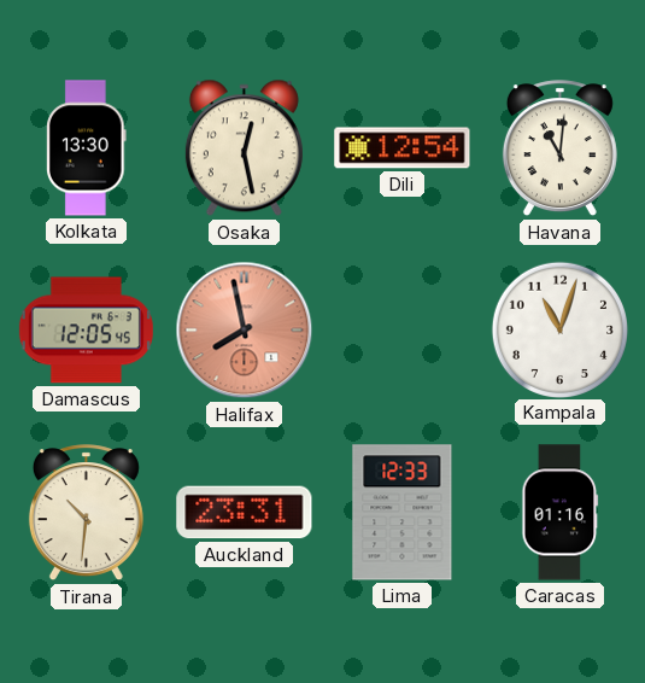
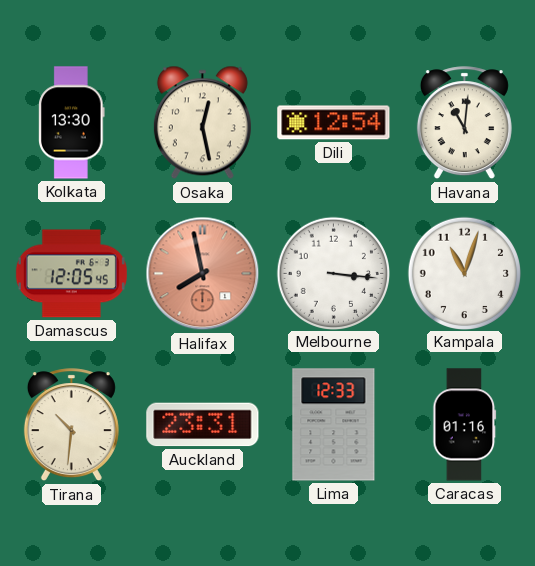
Melbourne: none -> 3:16 (333, 273)
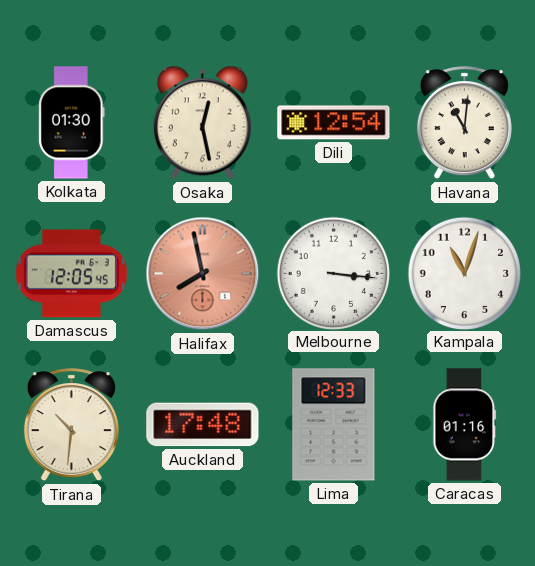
Kolkata: 13:30 -> 01:30 (72, 123)
Auckland: 23:31 -> 17:48 (203, 425)
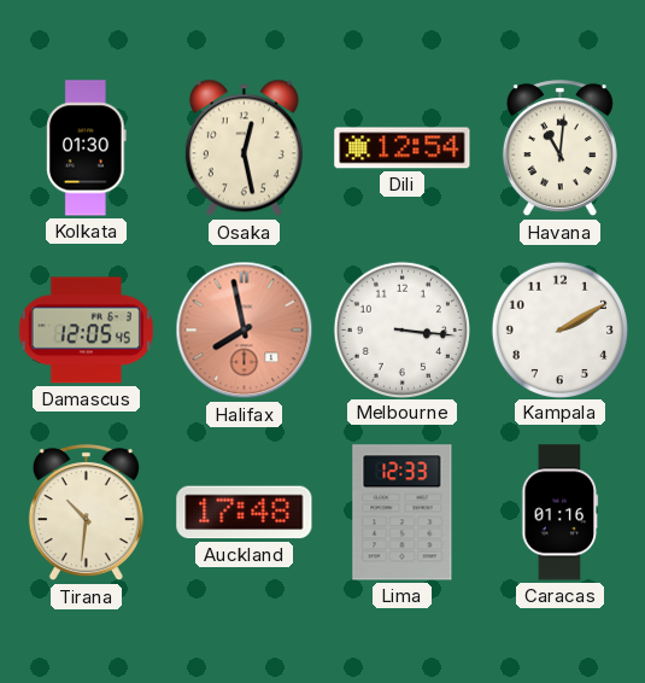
Kampala: 11:03 -> 2:10 (559, 329)
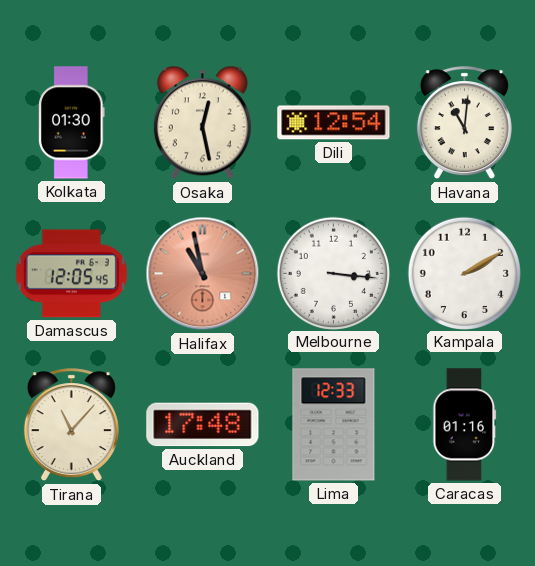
Halifax: 7:58 -> 10:58 (203, 274)
Tirana: 10:31 -> 11:07 (71, 425)
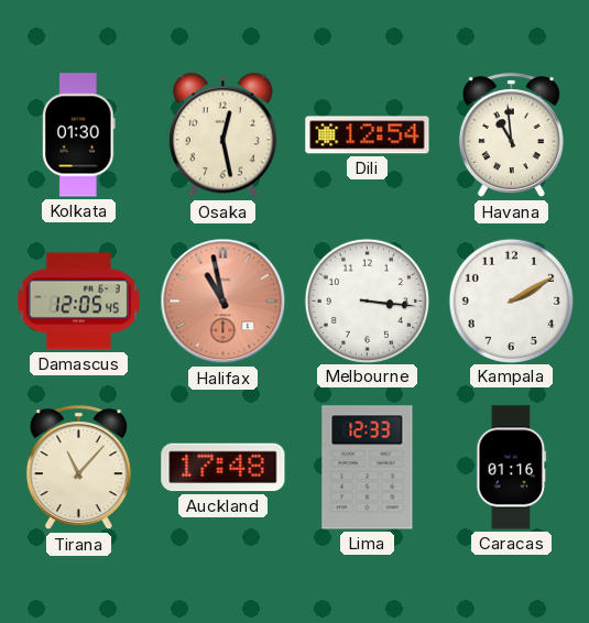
Havana: 11:01 -> 10:59 (511, 135)
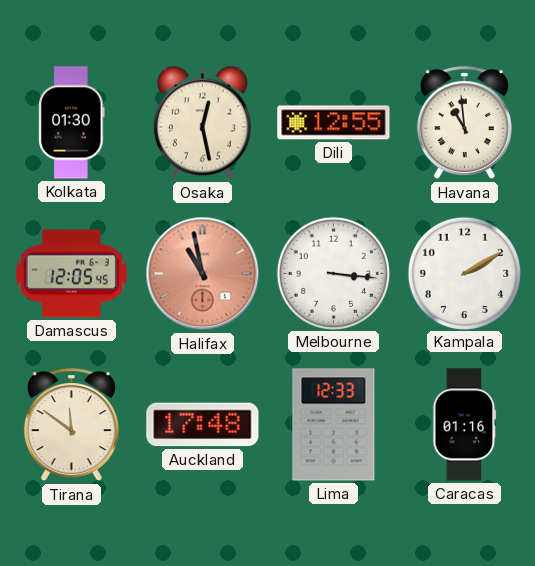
Dili: 12:54 -> 12:55 (334, 123)
Tirana: 11:07 -> 11:51 (71, 425)
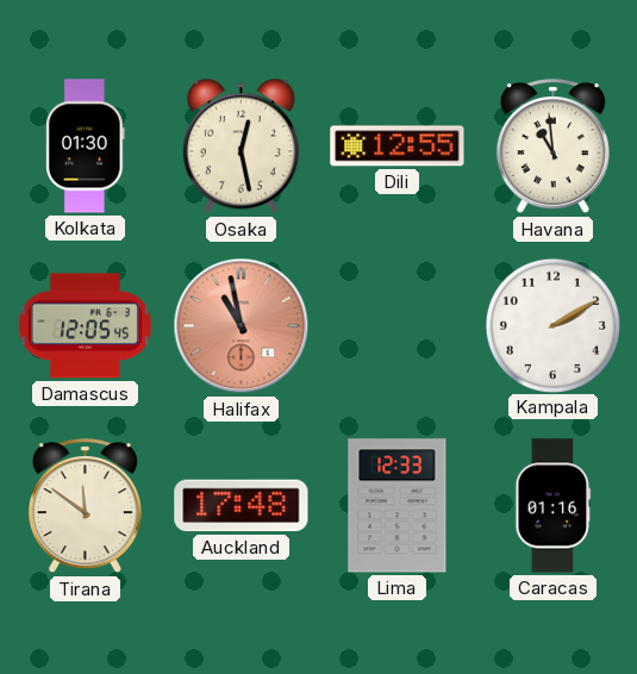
Melbourne: 3:16 -> none (333, 273)
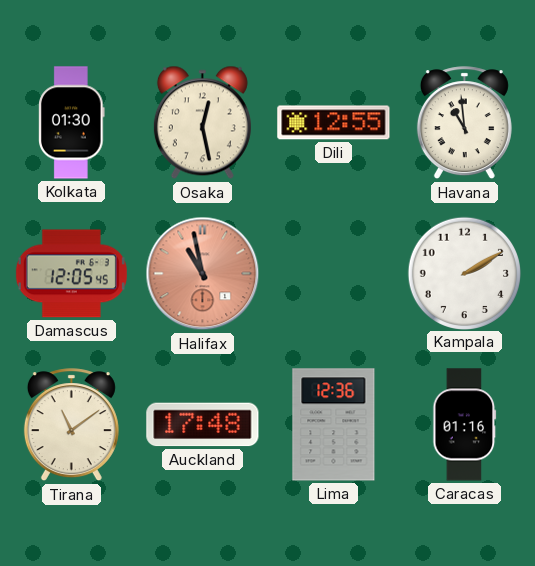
Tirana: 11:51 -> 11:09 (71, 425)
Lima: 12:33 -> 12:36 (334, 425)
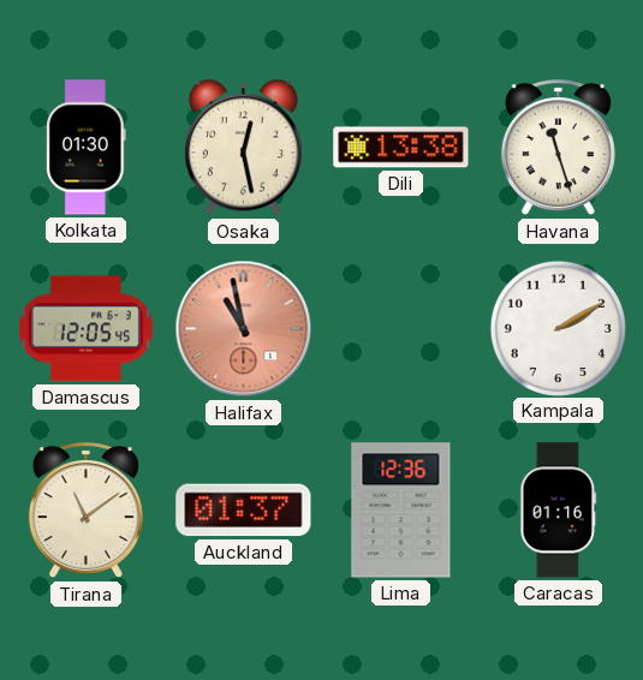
Dili: 12:55 -> 13:38 (401, 148)
Havana: 10:59 -> 11:27 (558, 148)
Auckland: 17:48 -> 01:37 (244, 511)
